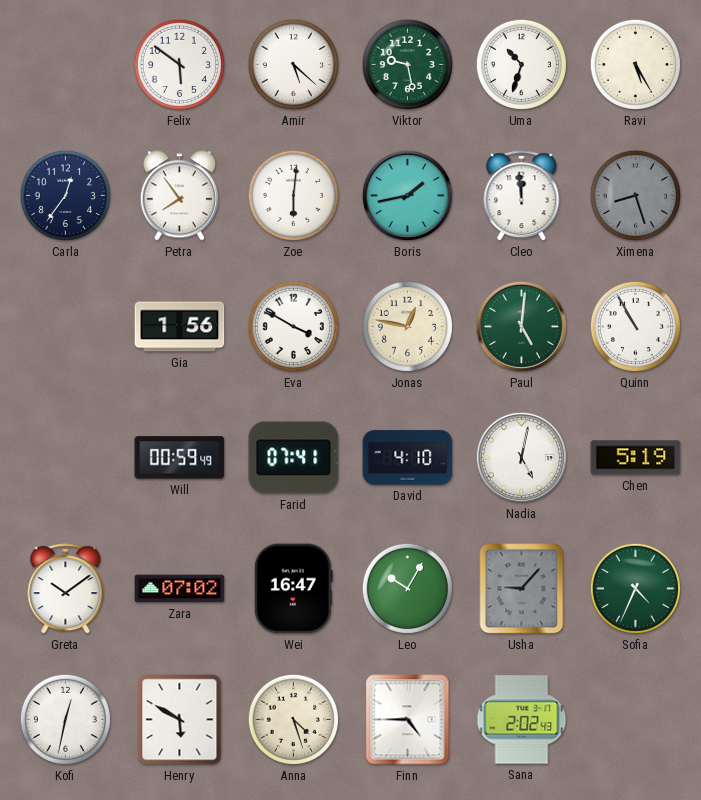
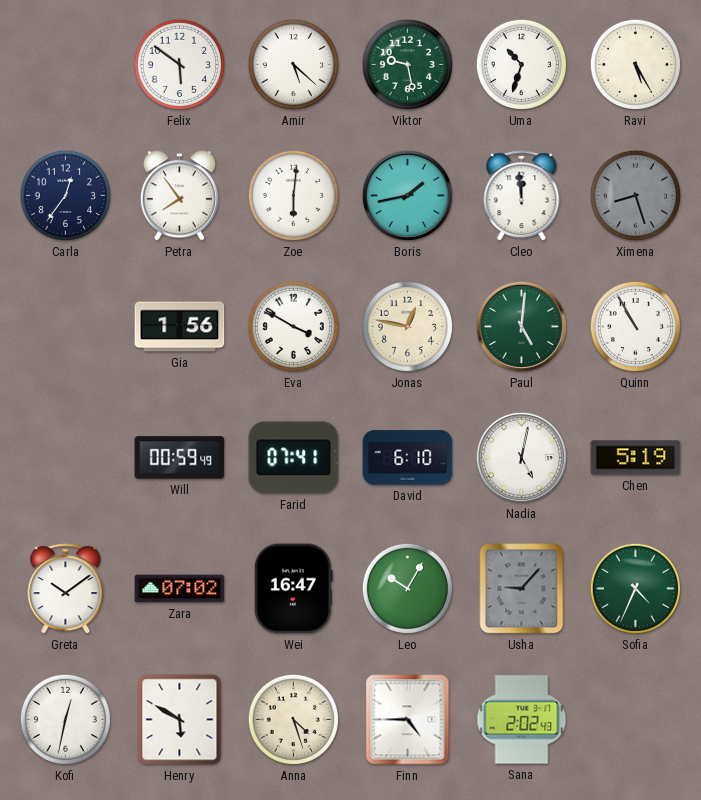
David: 4:10 -> 6:10 (408, 458)
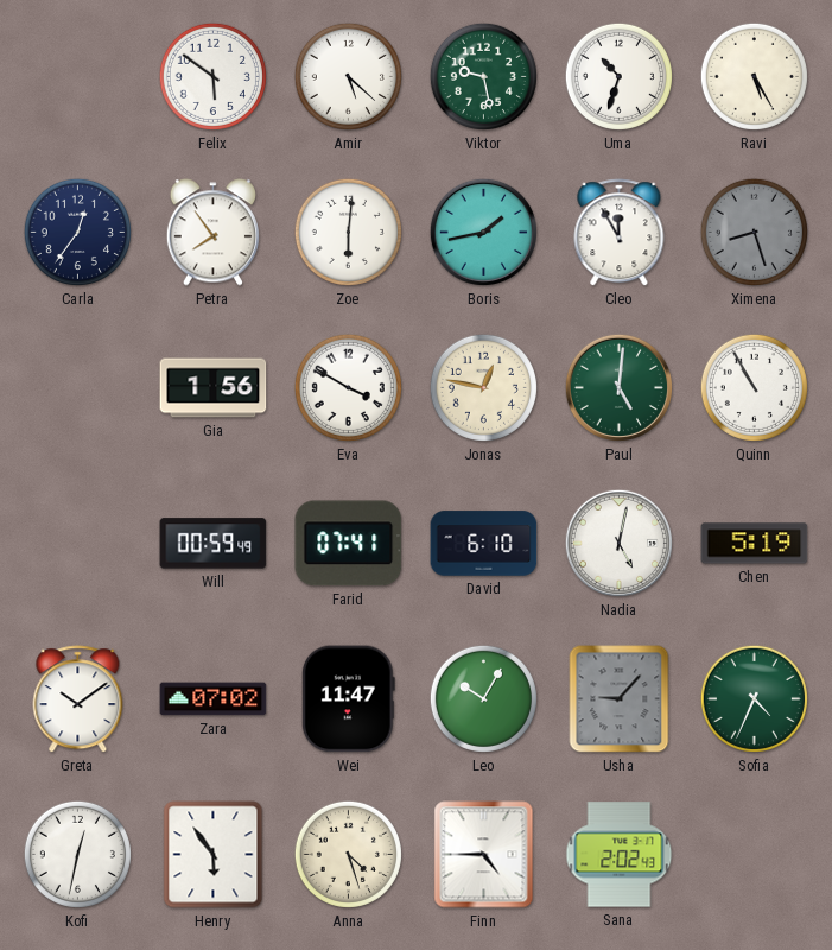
Cleo: 11:59 -> 11:55 (620, 233)
Wei: 16:47 -> 11:47 (348, 699)
Henry: 5:50 -> 5:54 (214, 855)
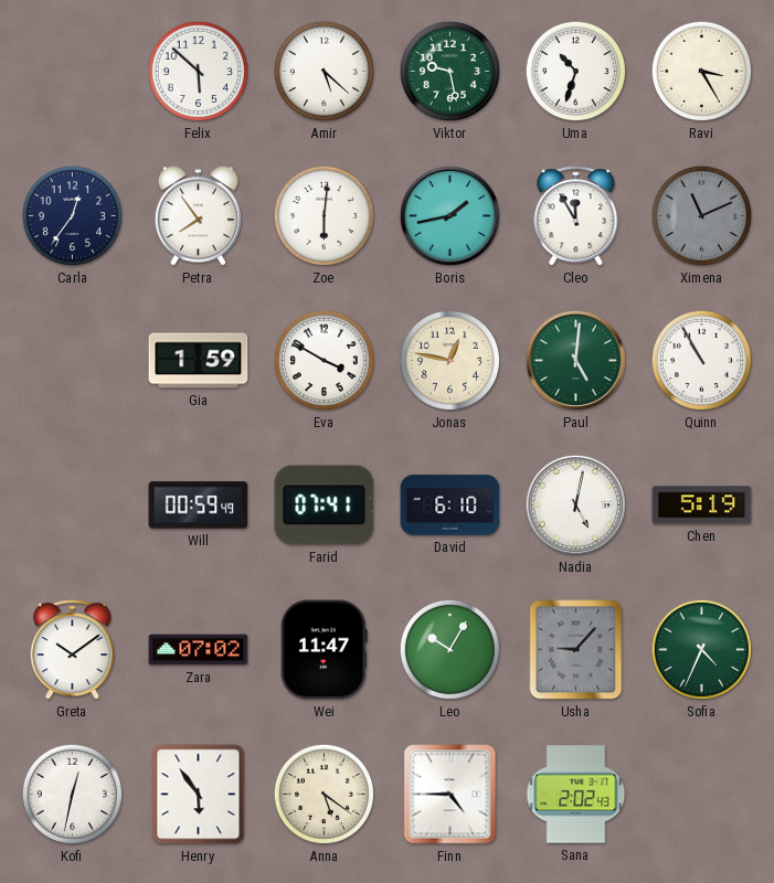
Felix: 5:51 -> 5:52 (198, 71)
Ravi: 5:25 -> 3:25 (701, 71)
Ximena: 8:27 -> 11:11 (701, 215)
Gia: 1:56 -> 1:59 (199, 361)
Anna: 4:27 -> 5:21 (324, 794)
